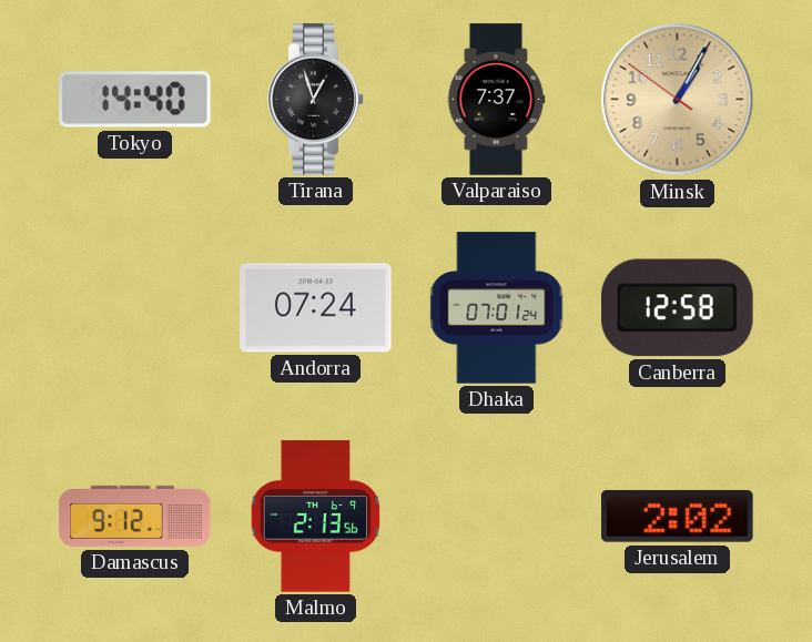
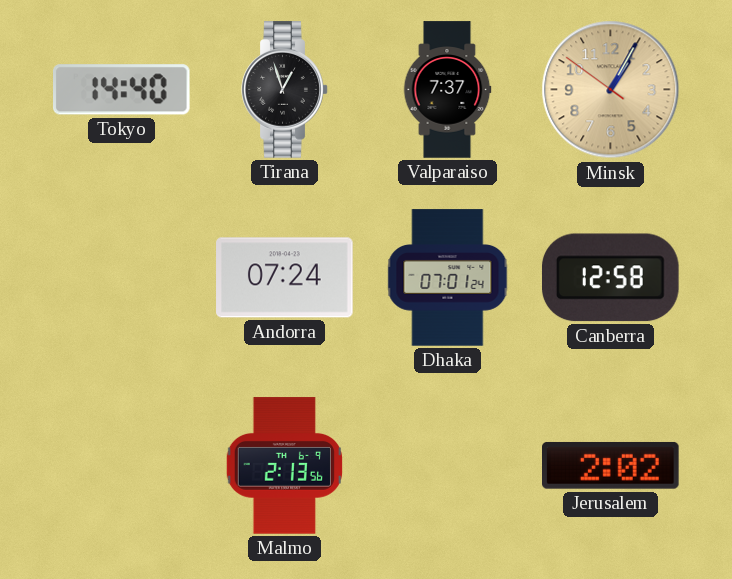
Damascus: 9:12 -> none (135, 516)
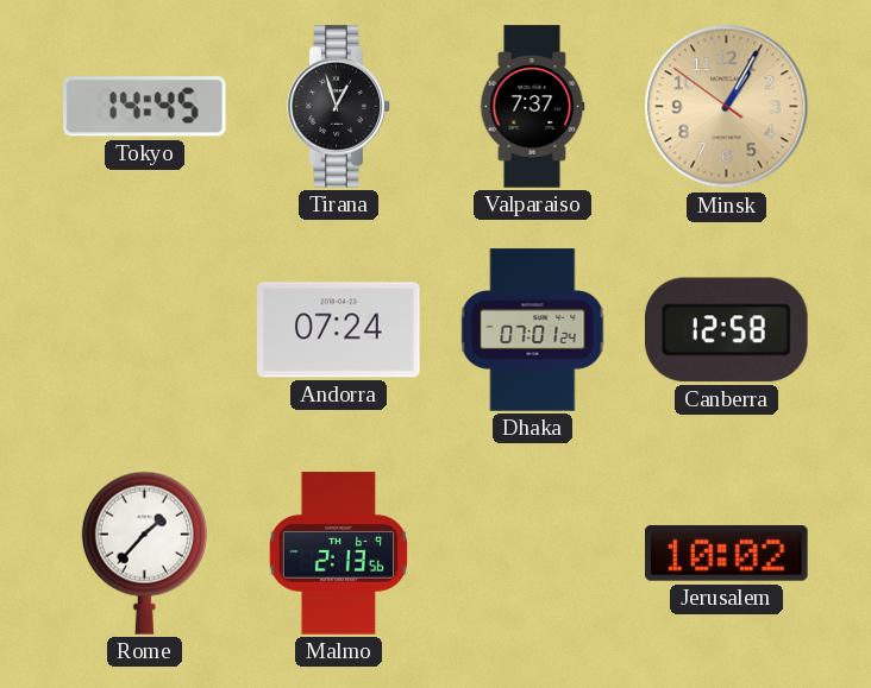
Tokyo: 14:40 -> 14:45 (145, 107)
Rome: none -> 1:37 (144, 553)
Jerusalem: 2:02 -> 10:02 (727, 554)
